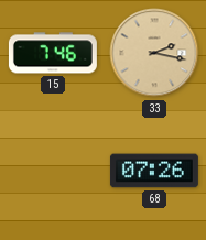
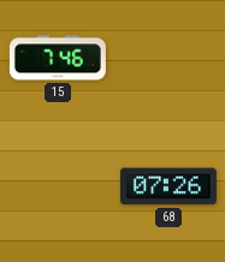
33: 2:17 -> none (154, 53)
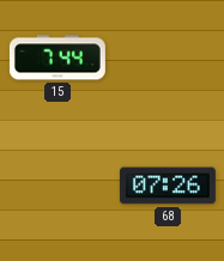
15: 7:46 -> 7:44 (57, 57)
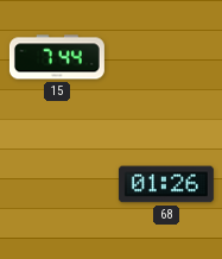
68: 07:26 -> 01:26 (166, 184)
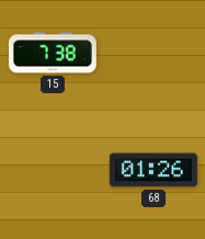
15: 7:44 -> 7:38 (53, 53)
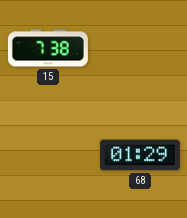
68: 01:26 -> 01:29 (140, 155)
